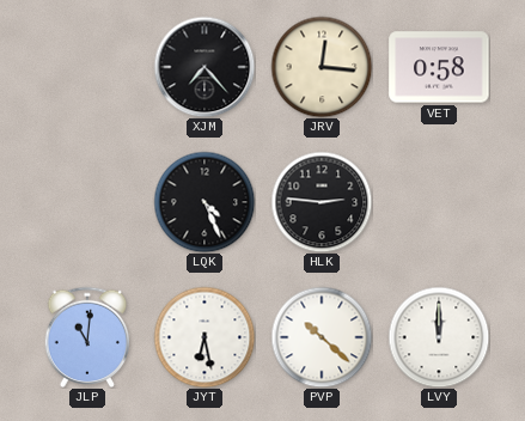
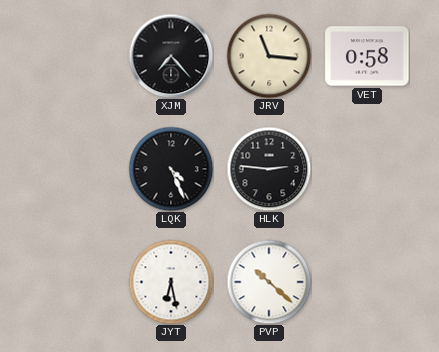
JRV: 12:16 -> 11:16 (269, 56)
JLP: 11:01 -> none (87, 336)
LVY: 12:00 -> none (439, 337)
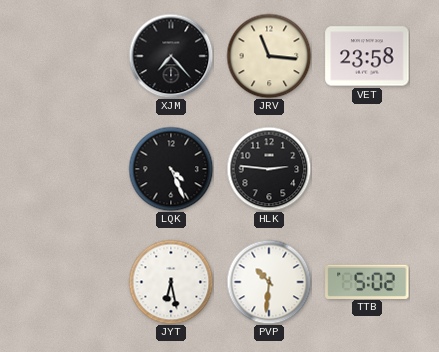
VET: 0:58 -> 23:58 (367, 56)
PVP: 10:22 -> 10:31 (269, 282)
TTB: none -> 5:02 (367, 281)
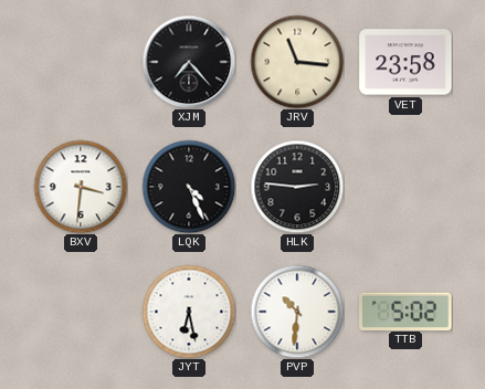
BXV: none -> 3:31 (81, 187)
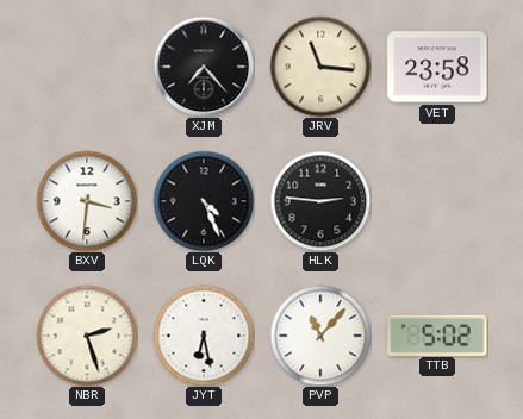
NBR: none -> 2:27 (87, 336)
PVP: 10:31 -> 11:07 (320, 336)
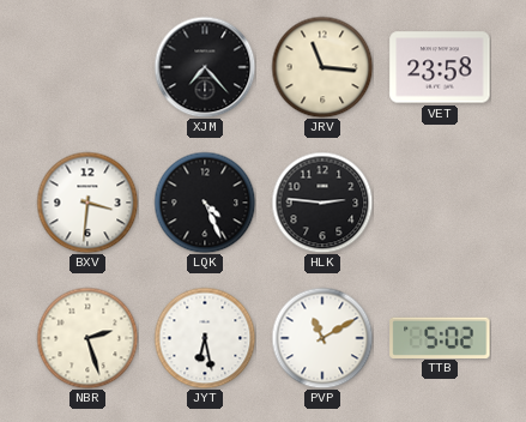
PVP: 11:07 -> 11:10 (322, 338)
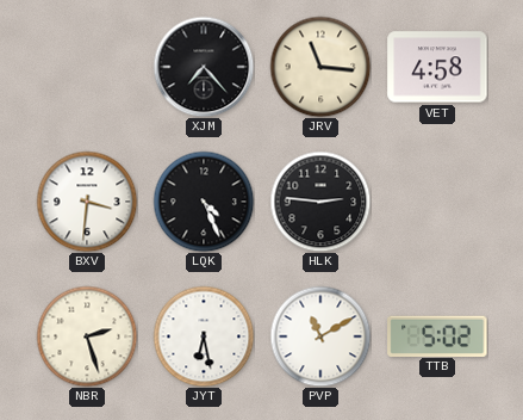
VET: 23:58 -> 4:58 (437, 67)
